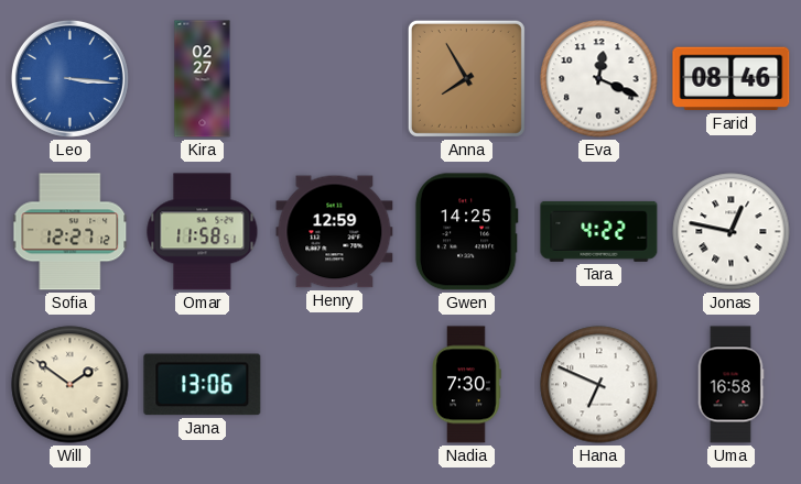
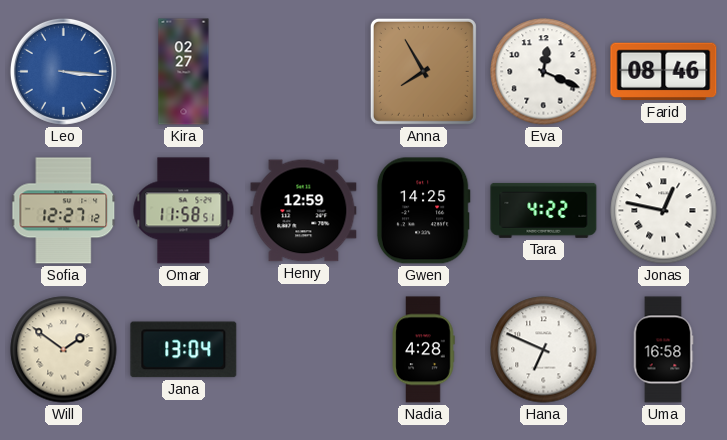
Jana: 13:06 -> 13:04 (184, 350)
Nadia: 7:30 -> 4:28 (423, 350)
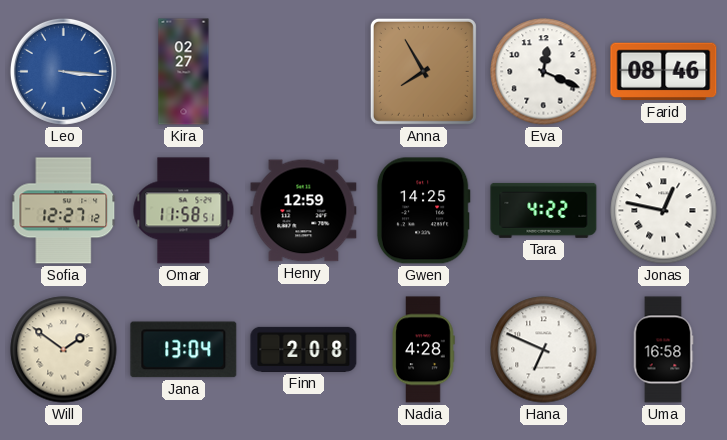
Finn: none -> 2:08 (304, 349)
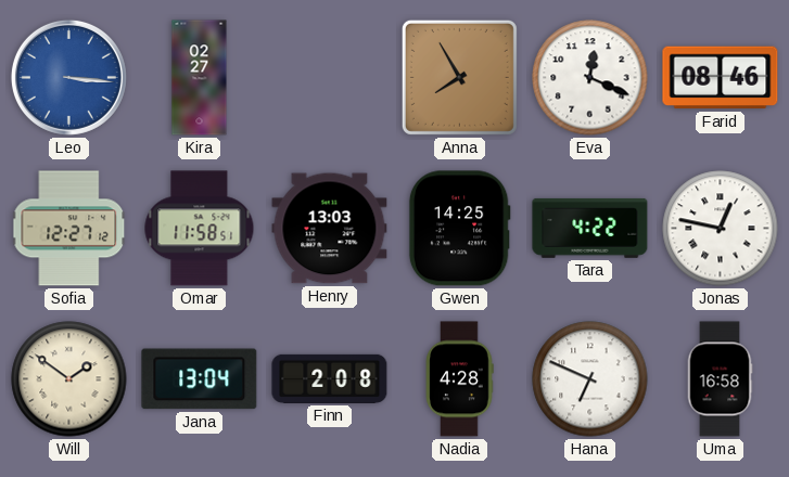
Henry: 12:59 -> 13:03 (330, 229)
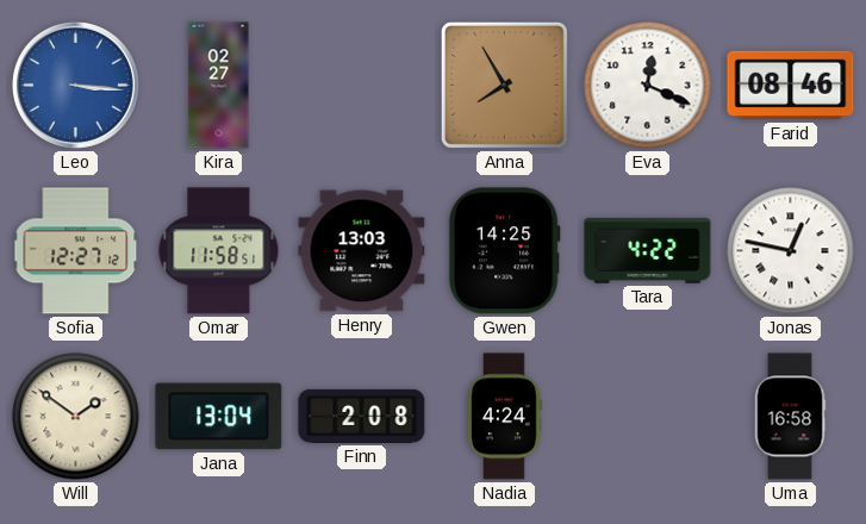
Nadia: 4:28 -> 4:24 (504, 417)
Hana: 6:49 -> none (590, 379)
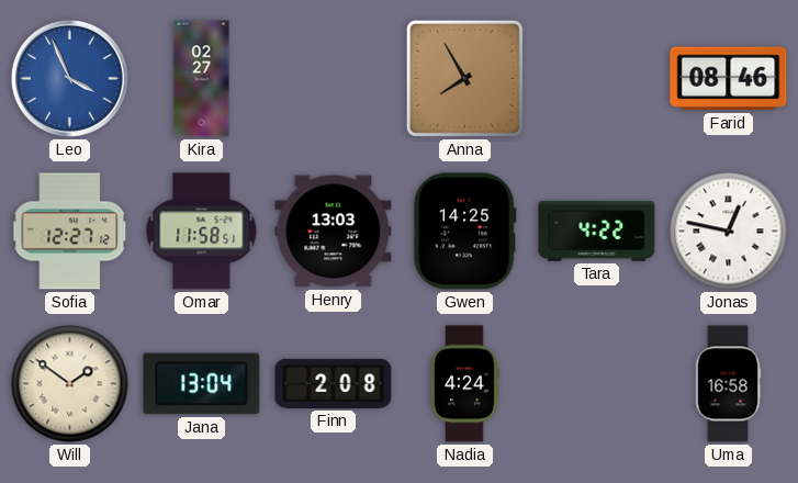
Leo: 3:16 -> 3:56 (69, 78)
Eva: 12:19 -> none (648, 86)
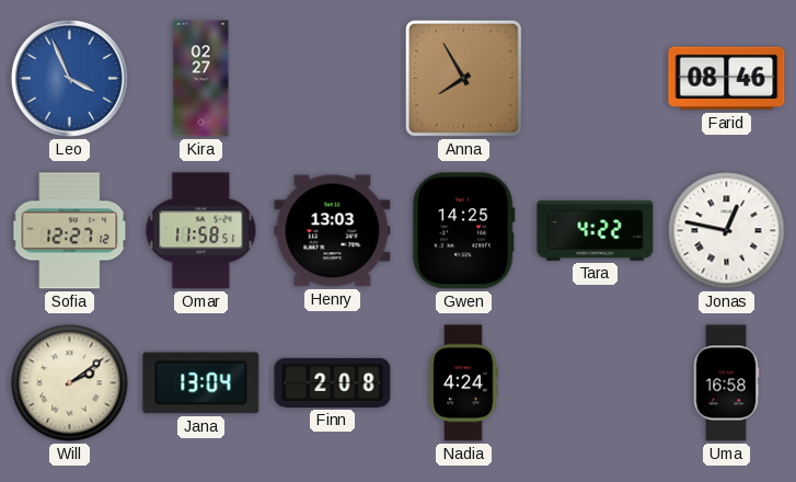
Will: 1:51 -> 2:09 (70, 383)
